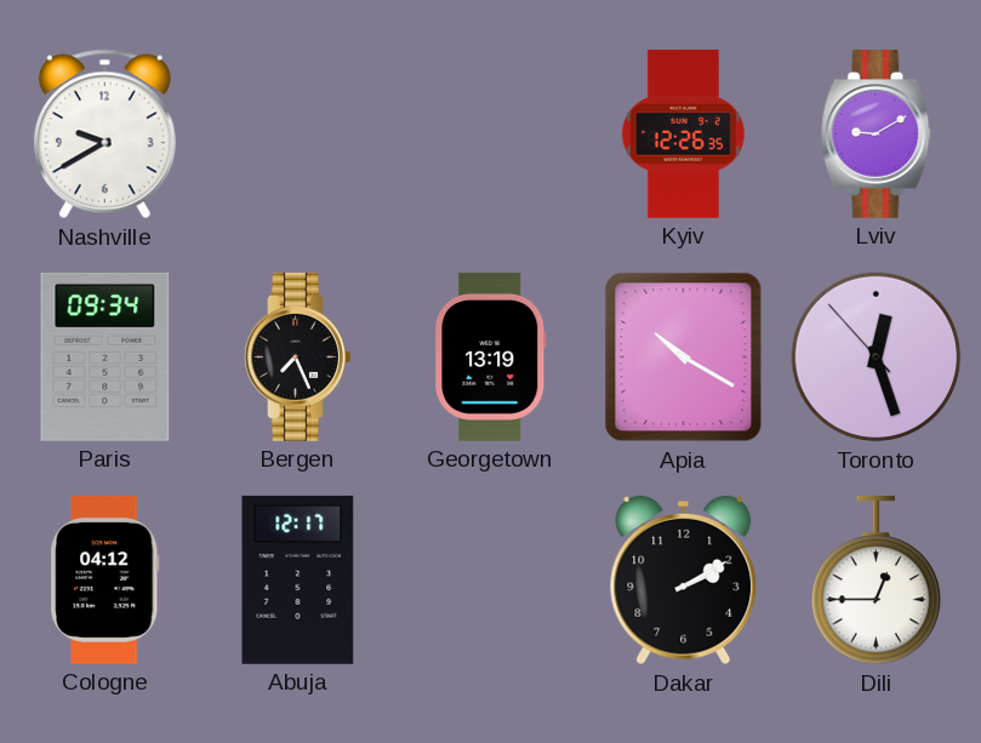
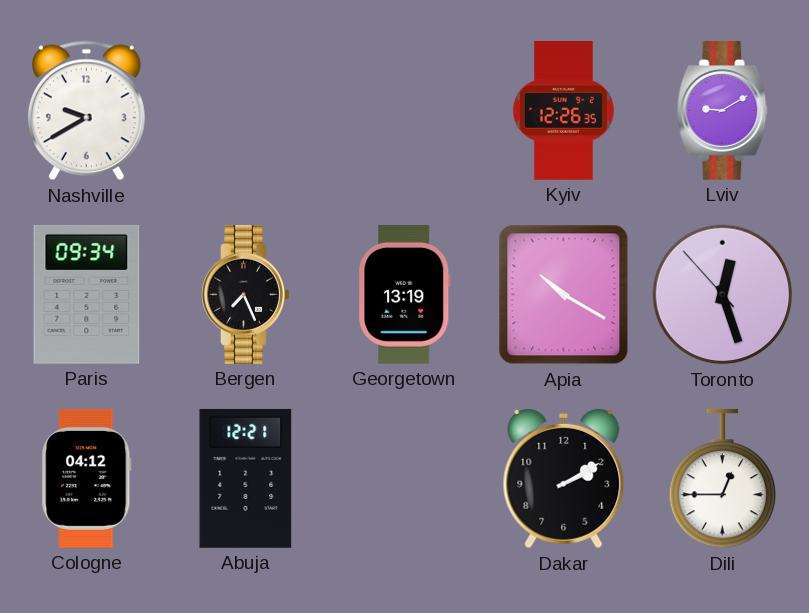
Abuja: 12:17 -> 12:21 (246, 478)
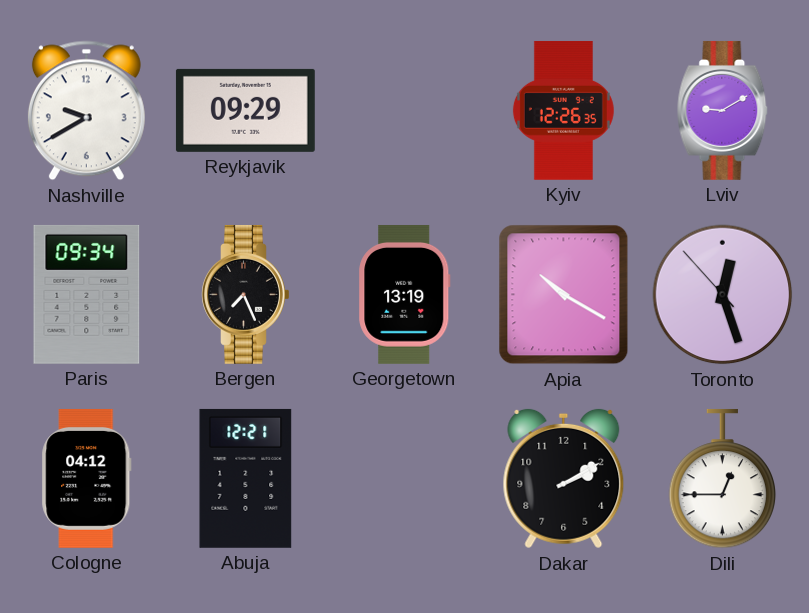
Reykjavik: none -> 09:29 (245, 110)
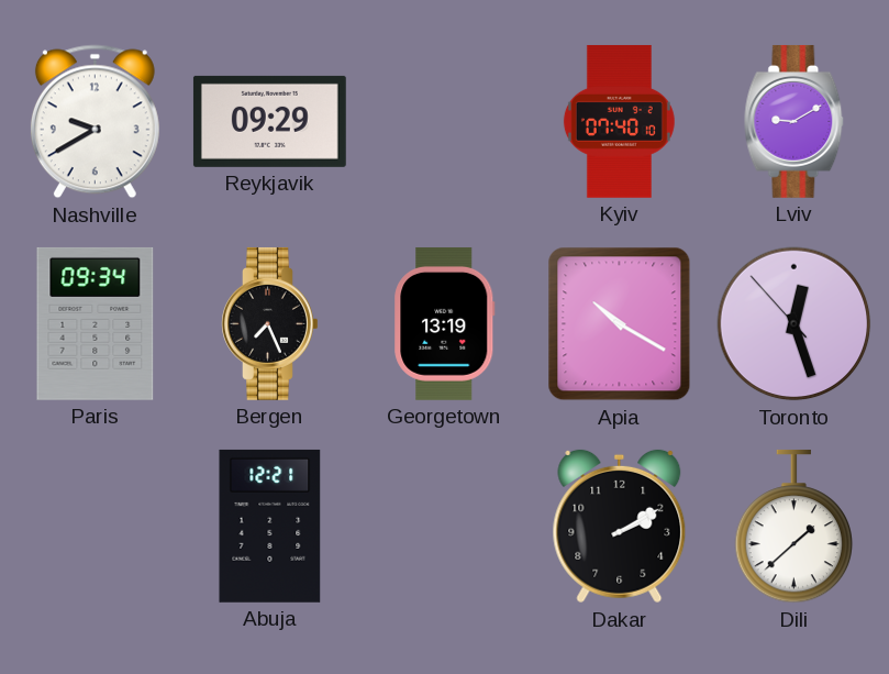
Kyiv: 12:26 -> 07:40 (619, 121)
Cologne: 04:12 -> none (87, 478)
Dili: 12:45 -> 1:38 (794, 527)
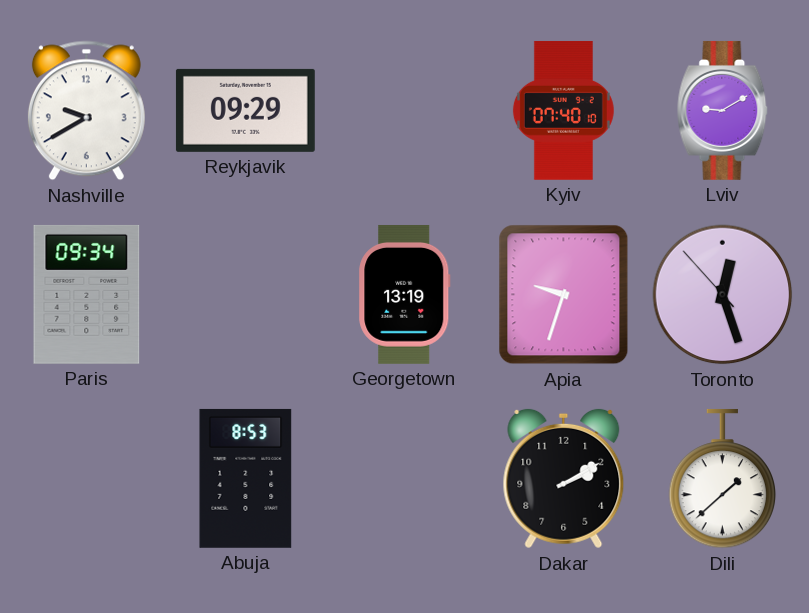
Bergen: 7:26 -> none (270, 323)
Apia: 10:20 -> 9:33 (564, 295)
Abuja: 12:21 -> 8:53 (246, 478)
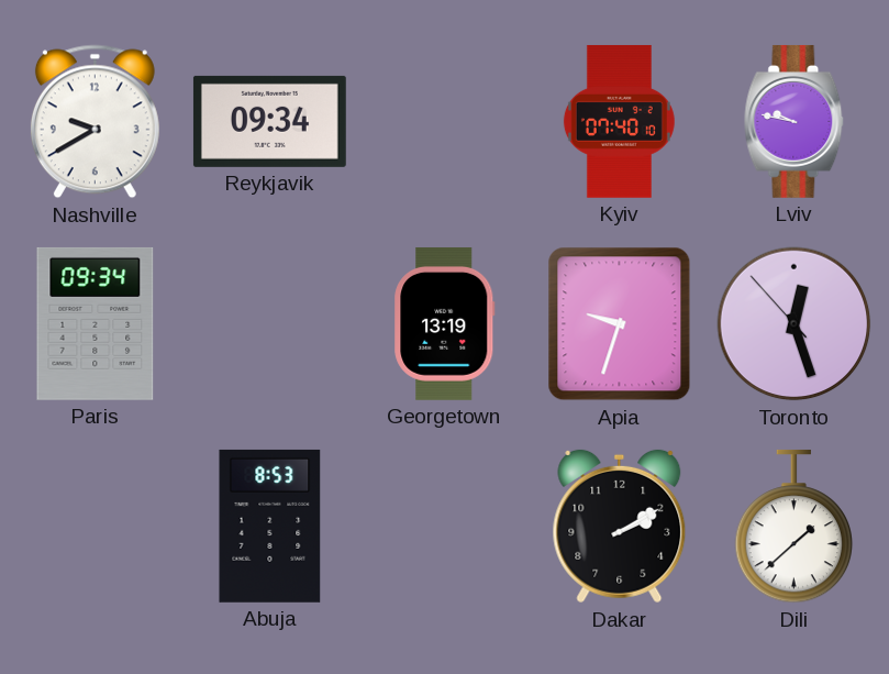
Reykjavik: 09:29 -> 09:34 (269, 121)
Lviv: 9:10 -> 9:47 (794, 121)
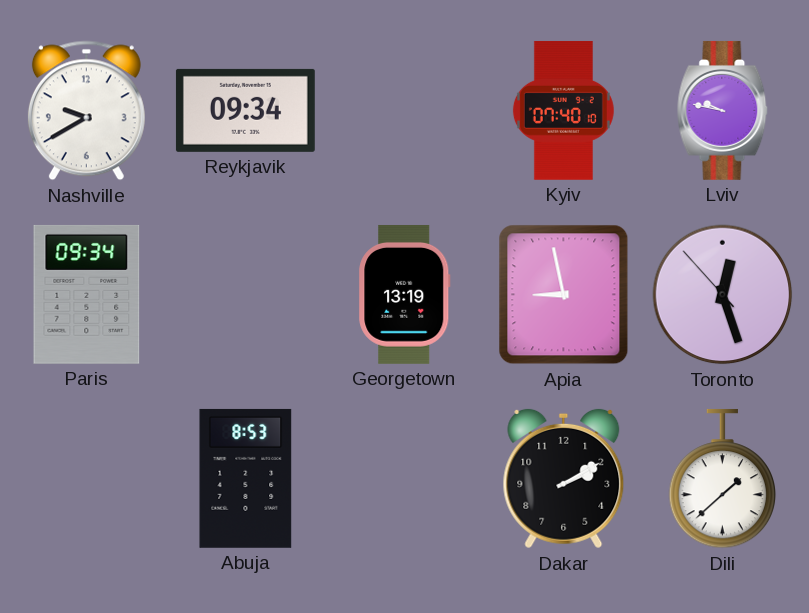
Apia: 9:33 -> 8:58 (564, 295)
